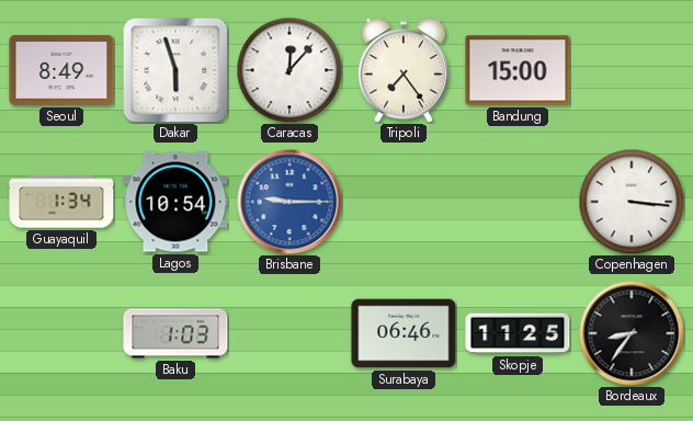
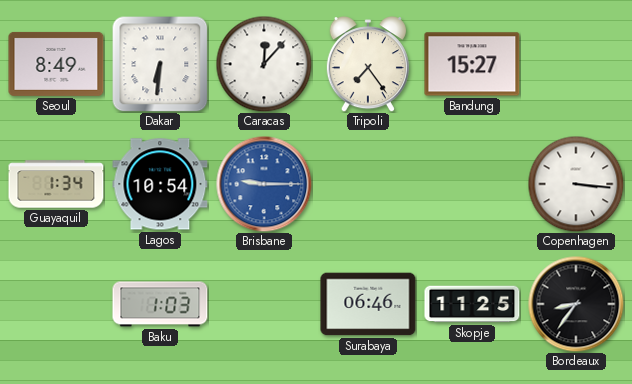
Dakar: 5:57 -> 6:31 (160, 64)
Bandung: 15:00 -> 15:27 (472, 64)
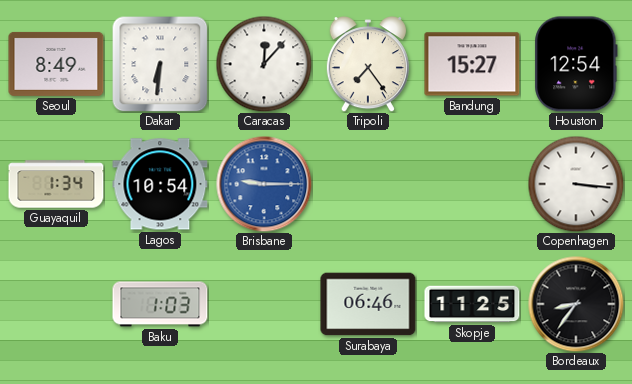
Houston: none -> 12:54 (576, 64)
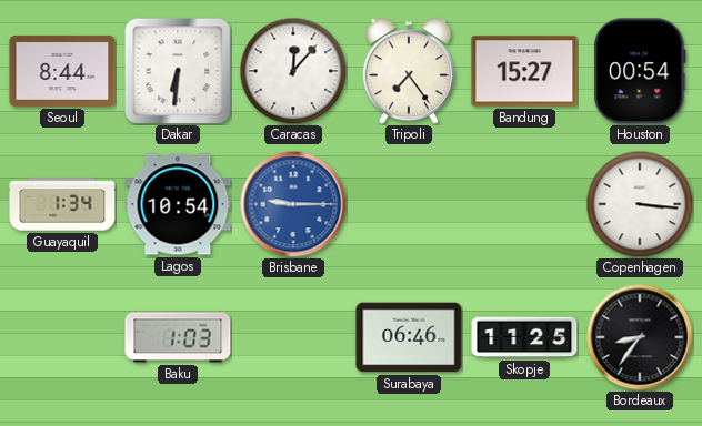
Seoul: 8:49 -> 8:44 (62, 71)
Houston: 12:54 -> 00:54 (640, 71)
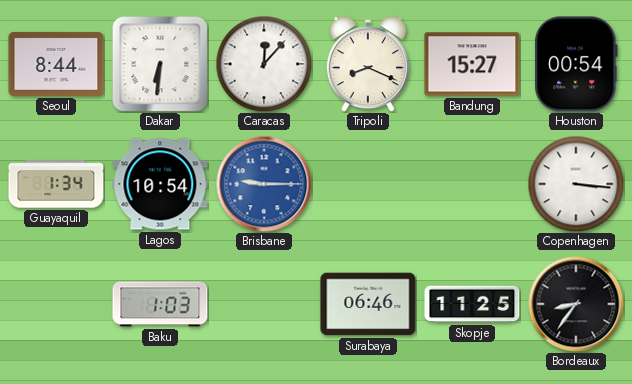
Tripoli: 7:24 -> 8:19 (368, 64)
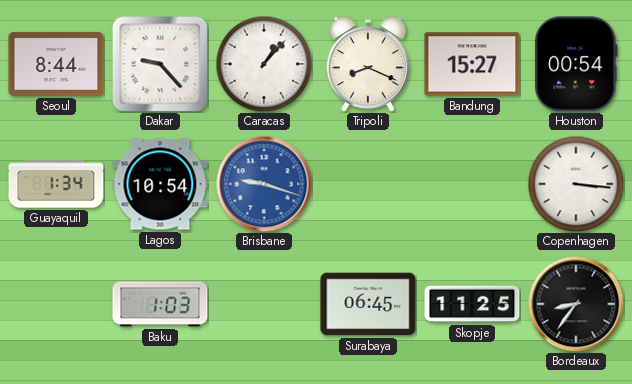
Dakar: 6:31 -> 9:23 (160, 64)
Caracas: 12:07 -> 1:07 (264, 64)
Brisbane: 9:15 -> 9:18 (264, 184)
Surabaya: 06:46 -> 06:45 (368, 304)
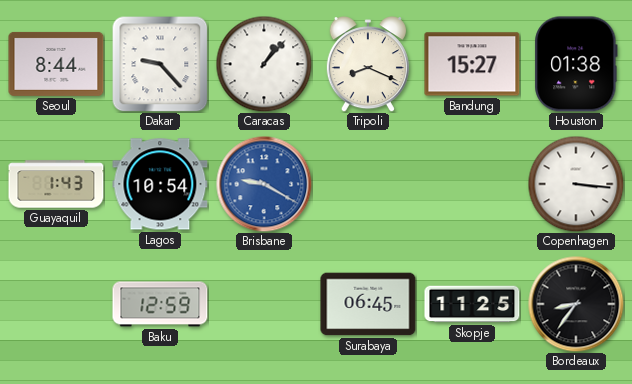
Houston: 00:54 -> 01:38 (576, 64)
Guayaquil: 1:34 -> 1:43 (56, 184)
Brisbane: 9:18 -> 9:20 (264, 184)
Baku: 1:03 -> 12:59 (160, 304)
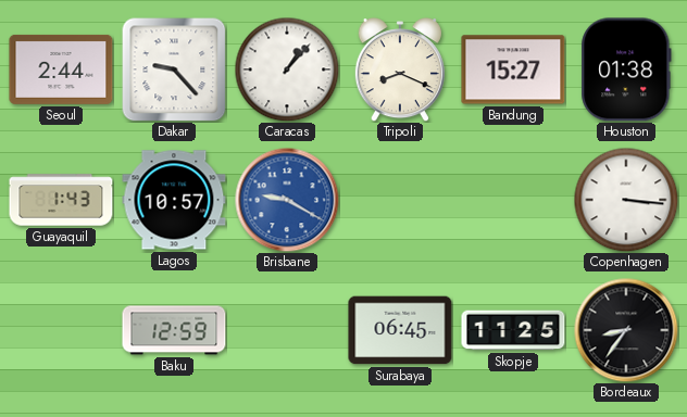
Seoul: 8:44 -> 2:44 (61, 69)
Lagos: 10:54 -> 10:57 (174, 200)
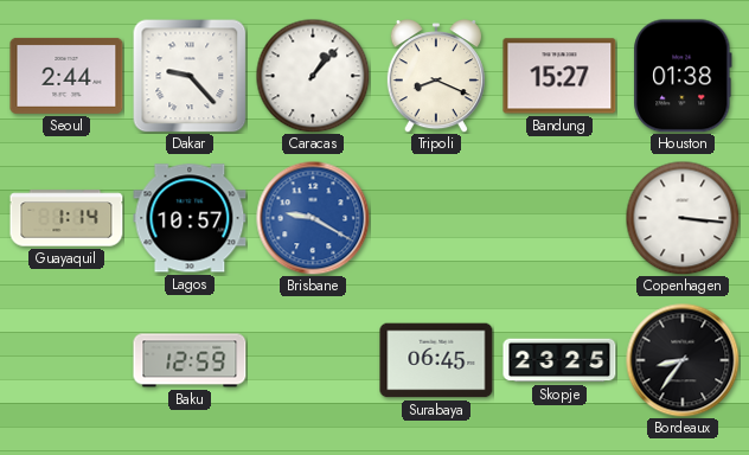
Guayaquil: 1:43 -> 1:14 (66, 218)
Skopje: 11:25 -> 23:25 (559, 360)
